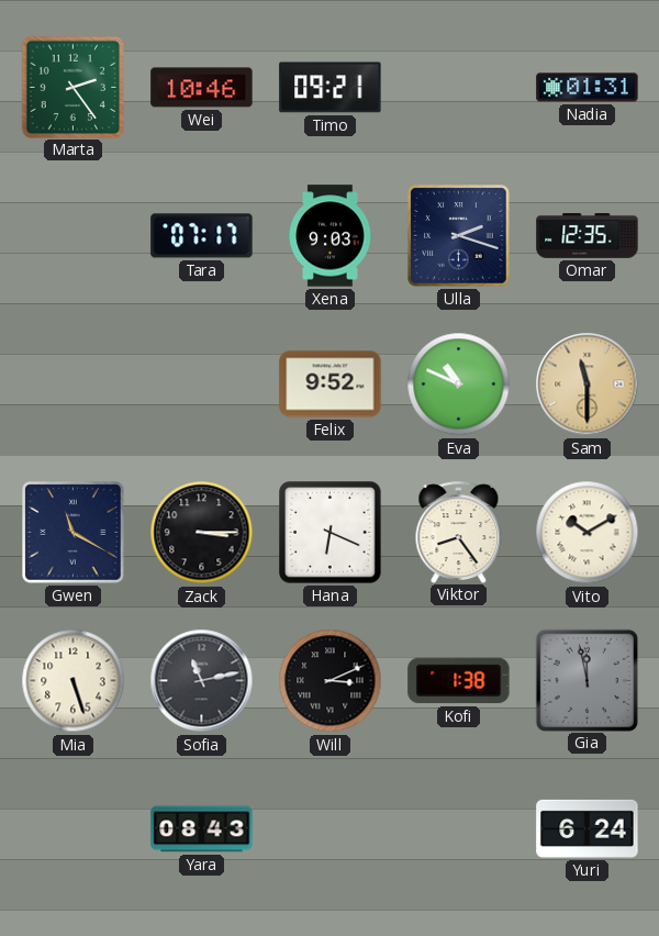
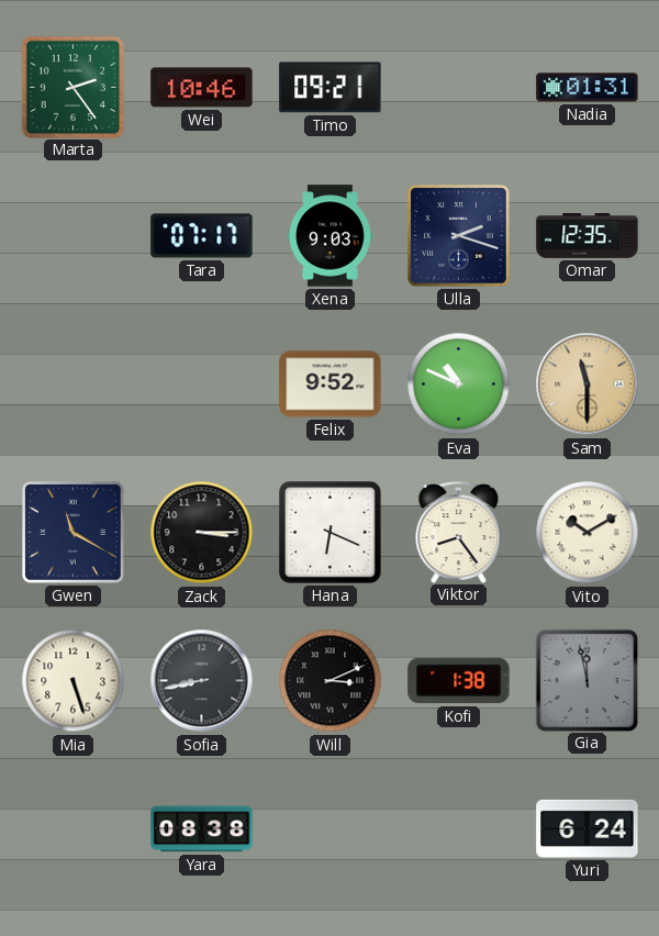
Sofia: 11:13 -> 8:43 (202, 681)
Yara: 08:43 -> 08:38 (202, 829)
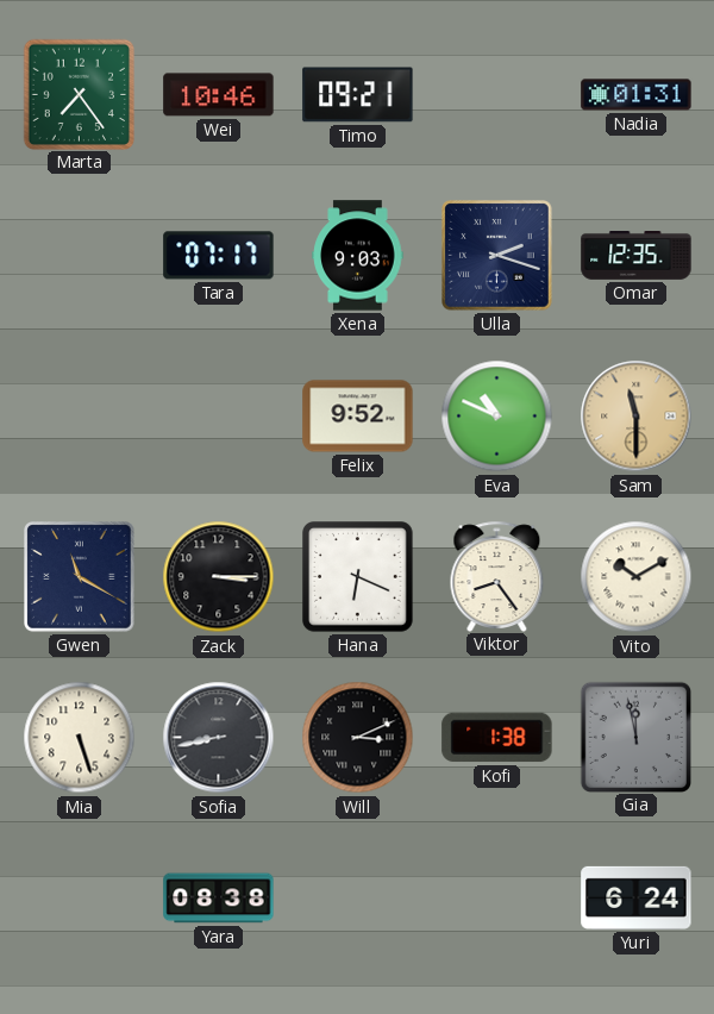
Marta: 2:24 -> 7:24 (79, 94)
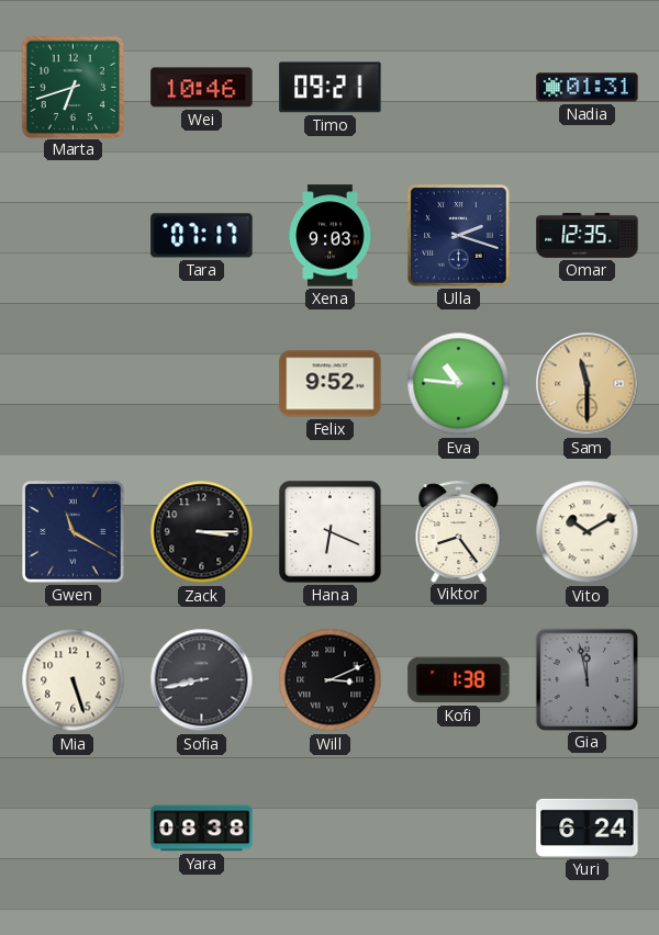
Marta: 7:24 -> 6:42 (72, 87)
Eva: 10:49 -> 10:46 (459, 384)
